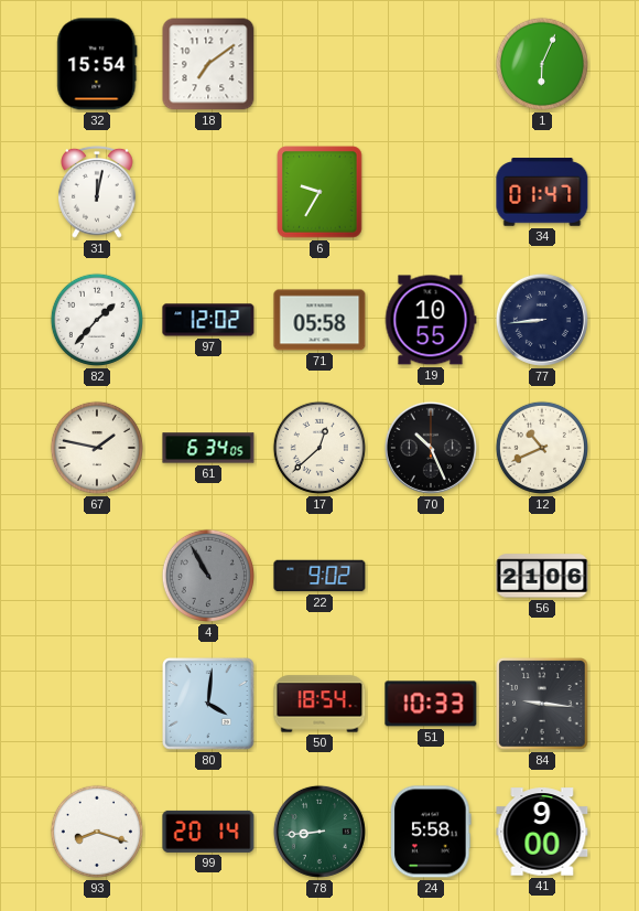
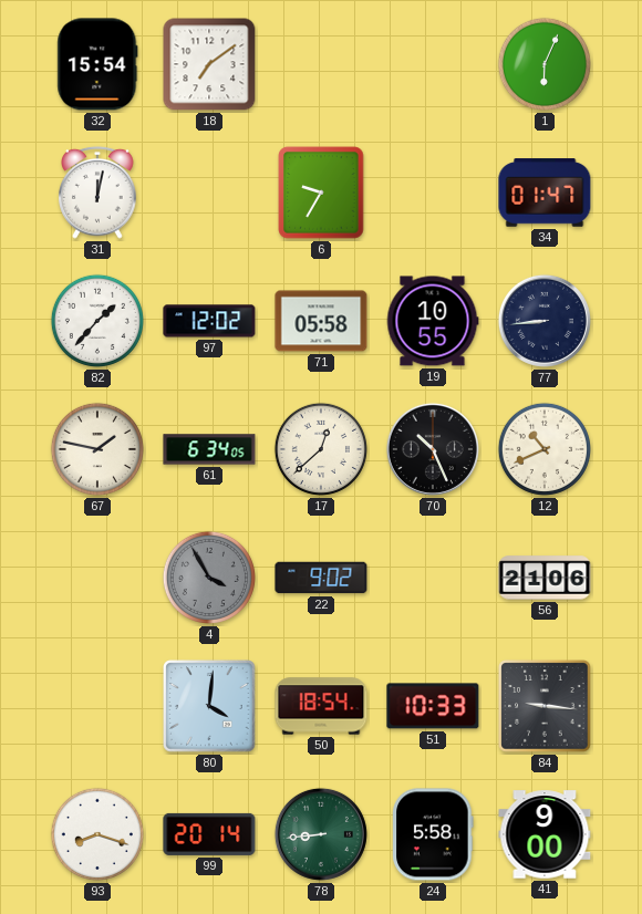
4: 10:55 -> 3:55 (209, 578)
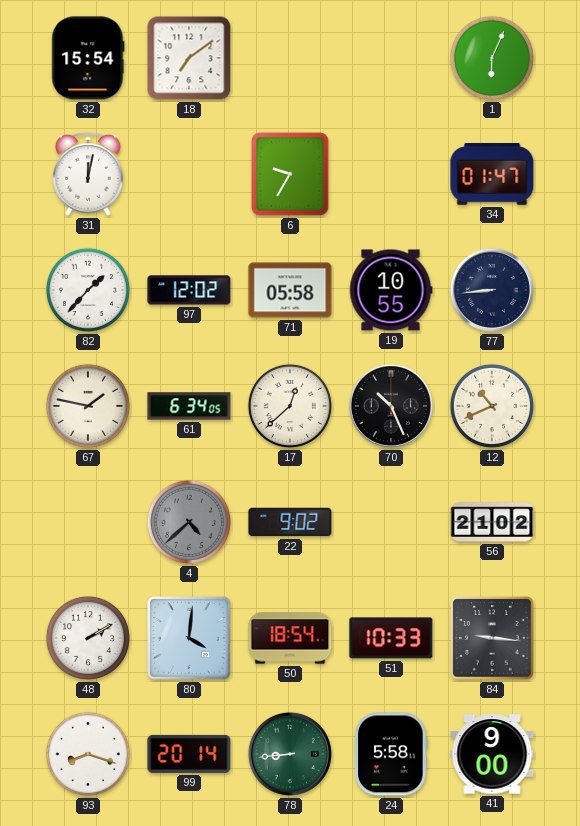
4: 3:55 -> 4:38 (189, 522)
56: 21:06 -> 21:02 (492, 522)
48: none -> 2:10 (88, 638)
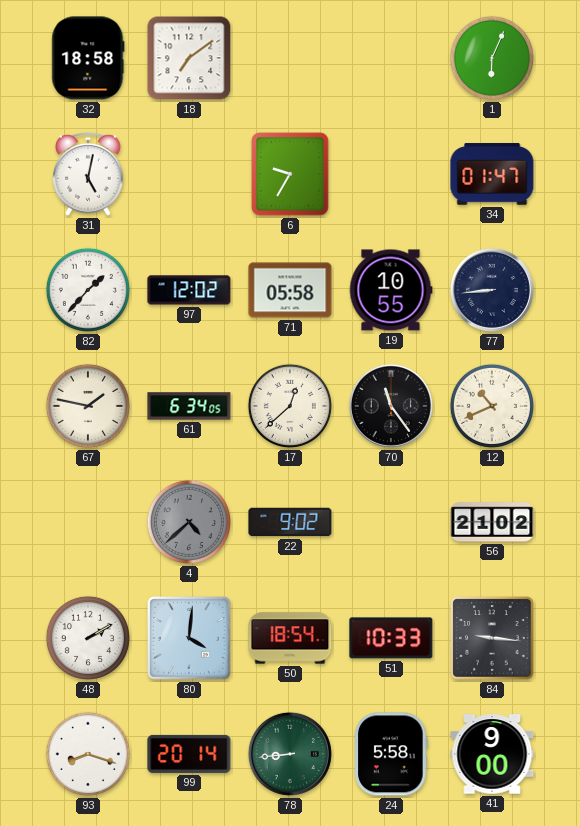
32: 15:54 -> 18:58 (88, 58)
31: 12:02 -> 5:02 (89, 174)
70: 10:26 -> 11:24 (391, 406)
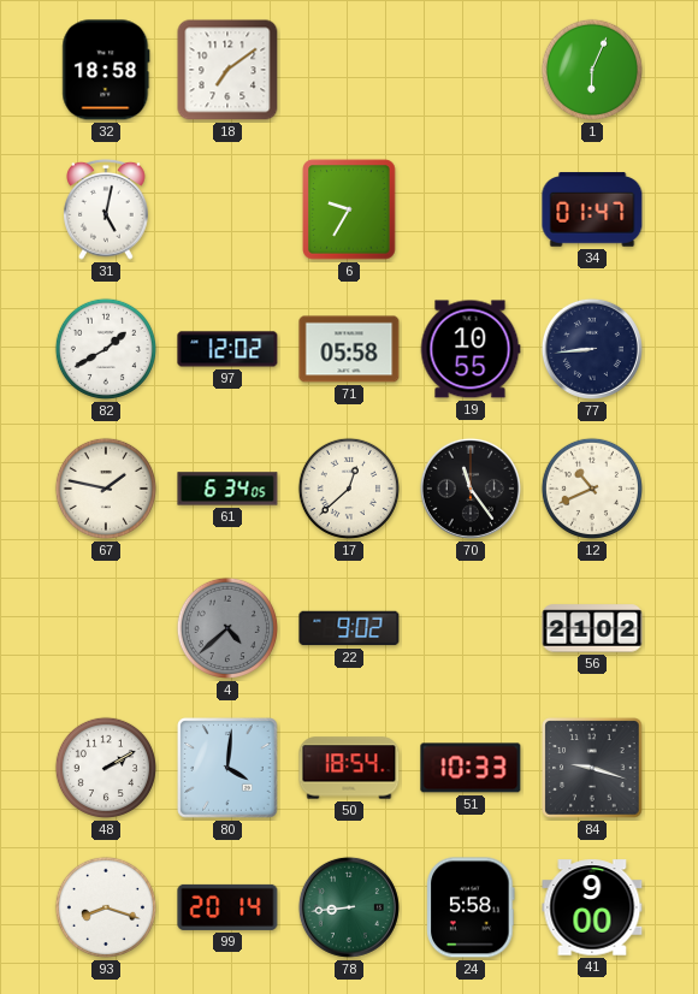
82: 1:37 -> 1:40 (106, 349)
84: 9:16 -> 9:18 (592, 768)
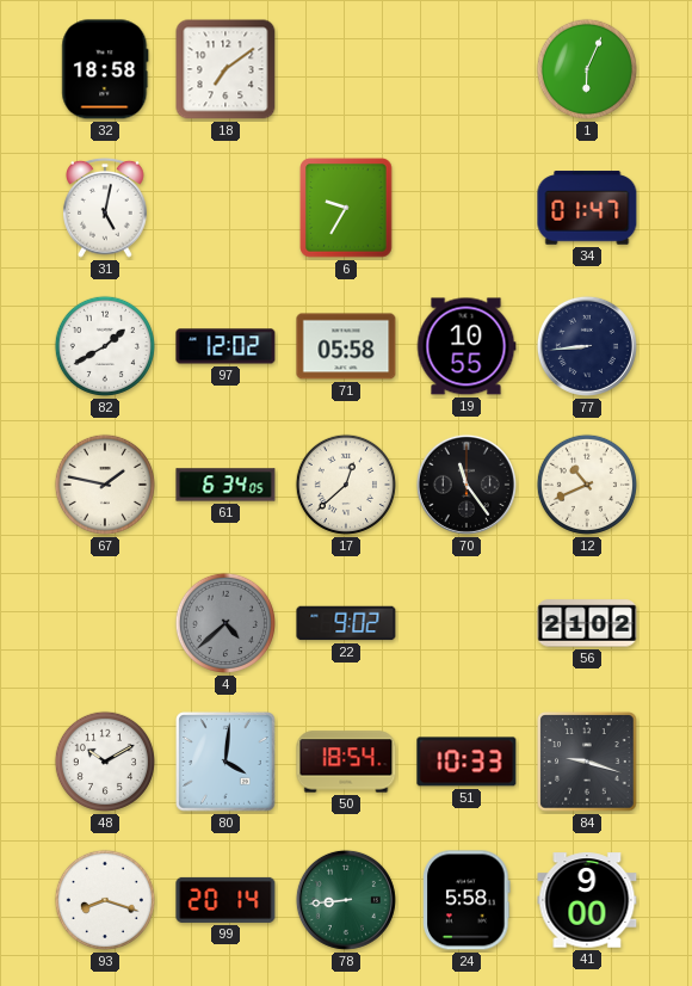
48: 2:10 -> 10:10 (105, 762)
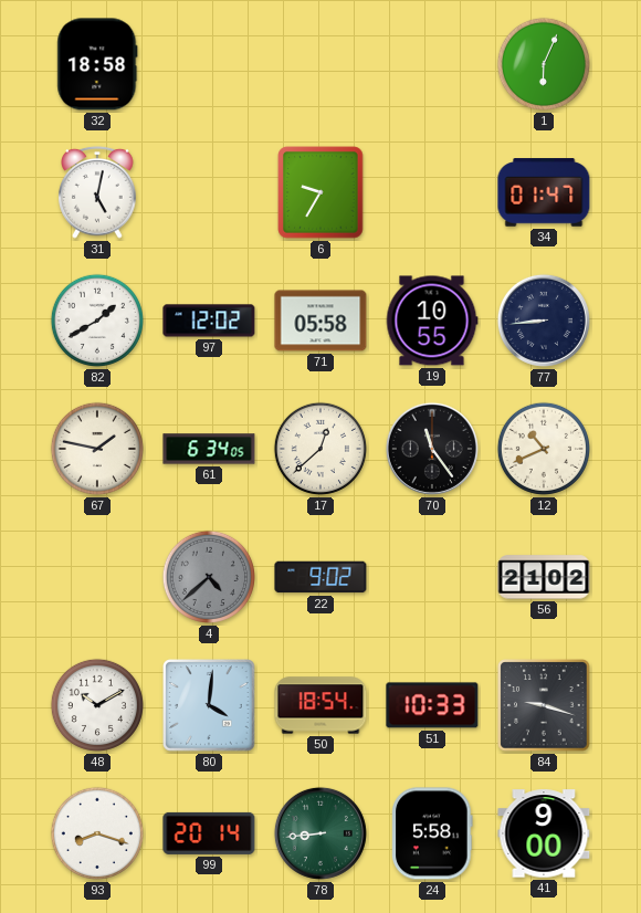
18: 7:09 -> none (225, 69)
